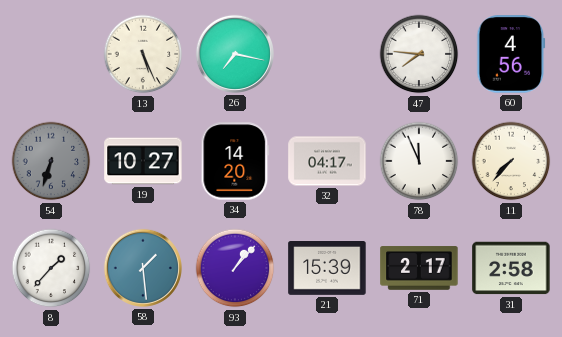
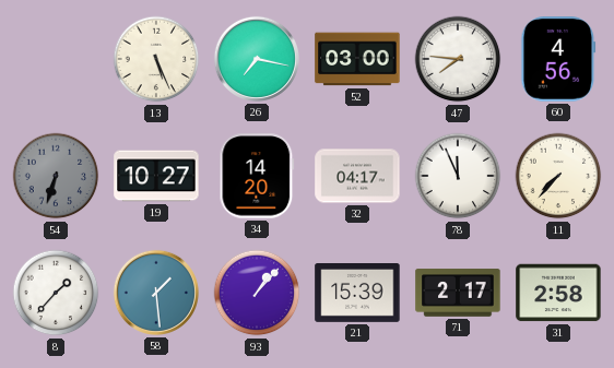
52: none -> 03:00 (357, 59)
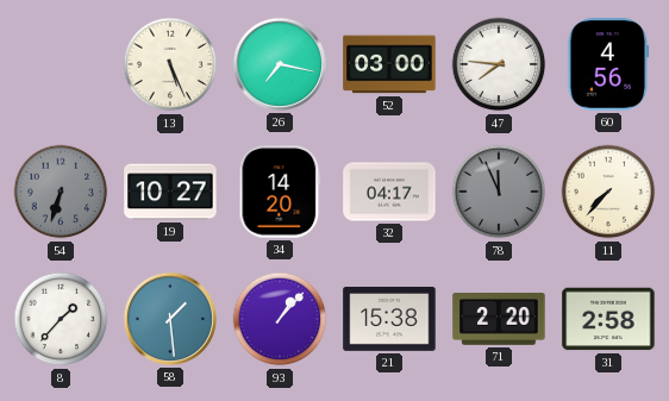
78 dial: white -> grey (499, 192)
21: 15:39 -> 15:38 (389, 320)
71: 2:17 -> 2:20 (499, 319)
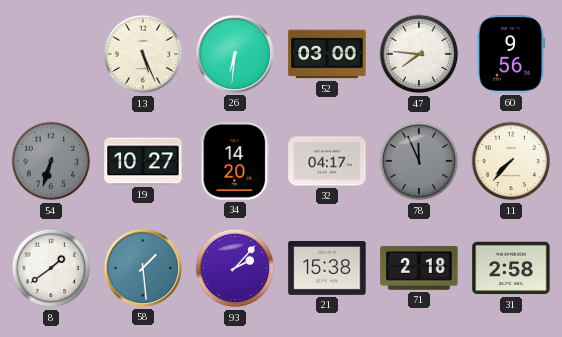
26: 7:17 -> 6:31 (235, 54)
60: 4:56 -> 9:56 (511, 54)
8: 1:37 -> 1:39 (51, 268)
93: 1:07 -> 2:07 (235, 268)
71: 2:20 -> 2:18 (419, 268)
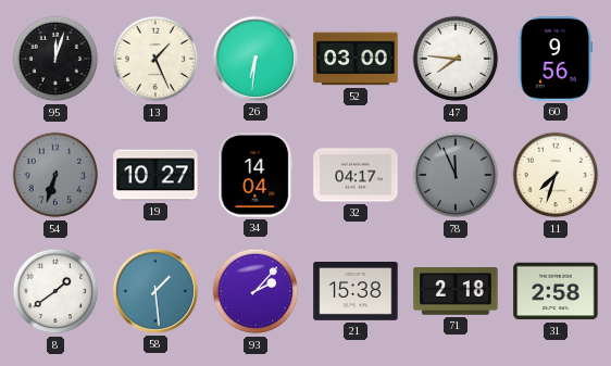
95: none -> 12:03 (55, 59)
13: 5:26 -> 1:26 (155, 59)
34: 14:20 -> 14:04 (255, 175)
11: 7:37 -> 7:33 (556, 175)
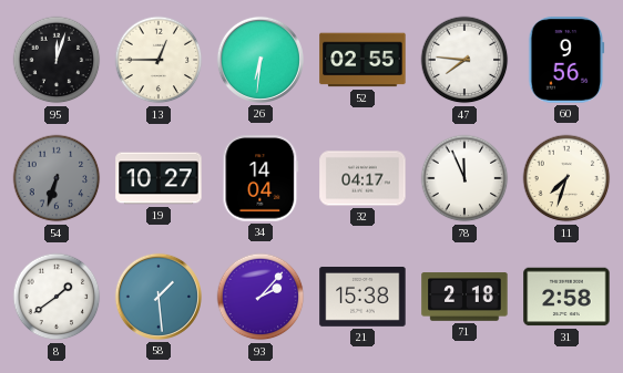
13: 1:26 -> 12:45 (159, 60)
52: 03:00 -> 02:55 (362, 60)
78 dial: grey -> white (464, 178)
